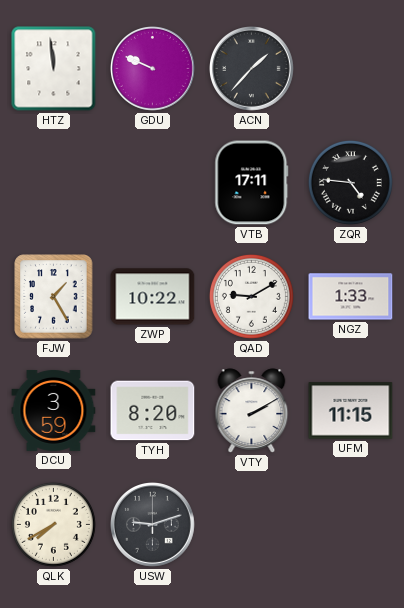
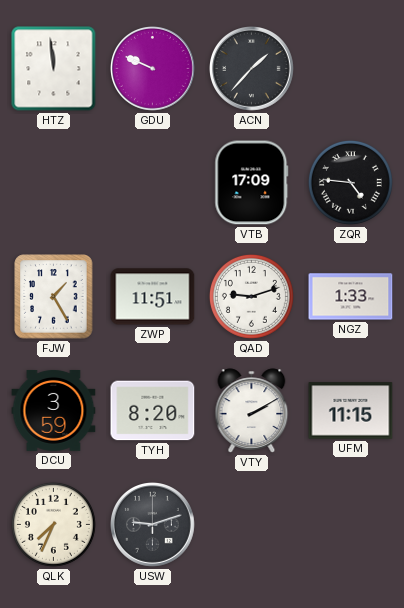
VTB: 17:11 -> 17:09 (252, 183)
ZWP: 10:22 -> 11:51 (153, 297)
QAD: 9:10 -> 9:12 (251, 296)
QLK: 7:40 -> 7:34 (53, 524)
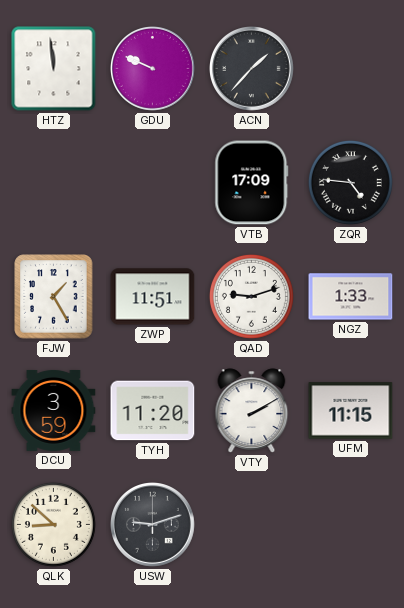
TYH: 8:20 -> 11:20 (153, 411)
QLK: 7:34 -> 8:52 (53, 524)
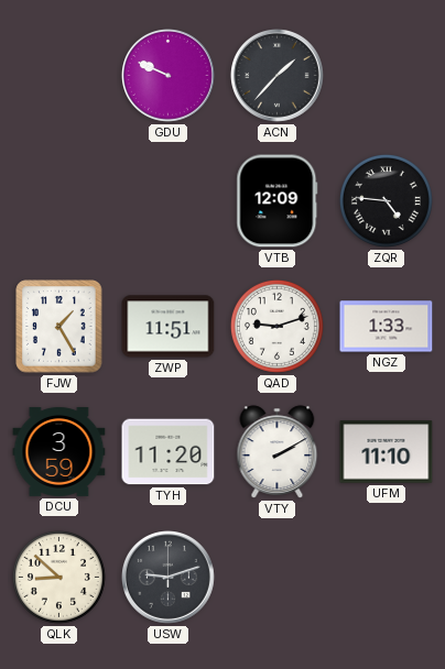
HTZ: 11:59 -> none (54, 69)
VTB: 17:09 -> 12:09 (278, 201)
UFM: 11:15 -> 11:10 (387, 452)
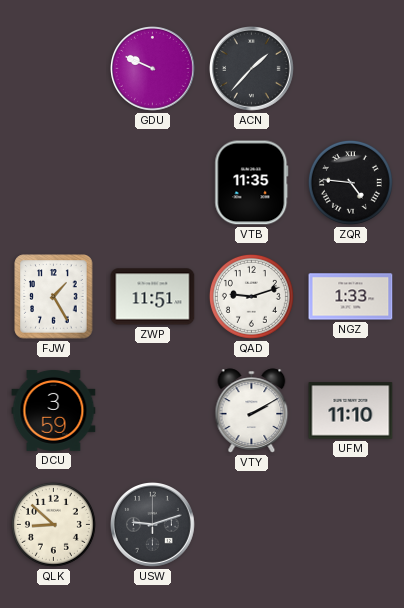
VTB: 12:09 -> 11:35 (252, 183)
TYH: 11:20 -> none (169, 452)
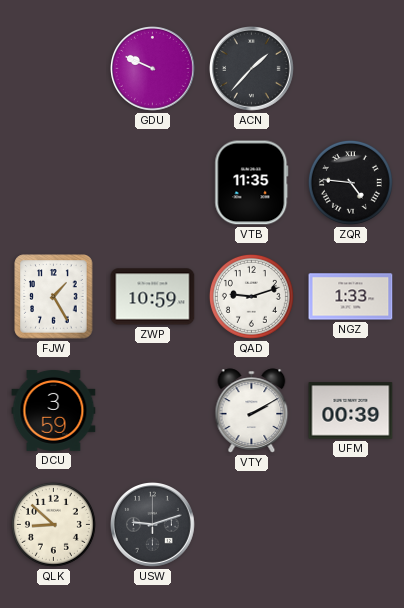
ZWP: 11:51 -> 10:59 (153, 297)
UFM: 11:10 -> 00:39 (351, 411)
